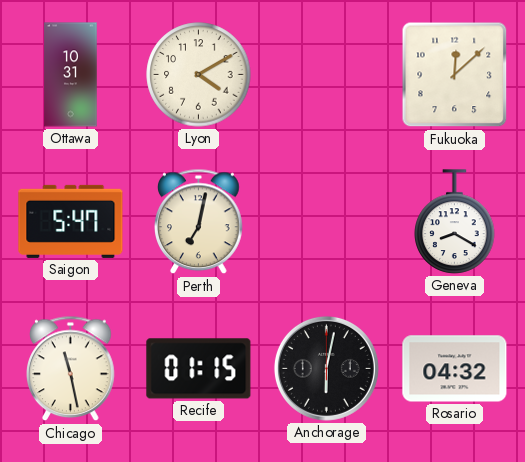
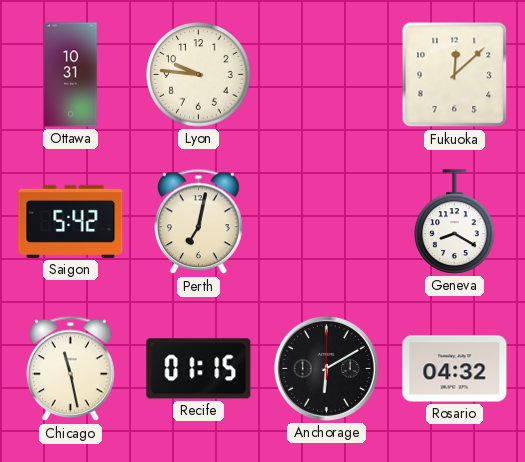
Lyon: 4:10 -> 9:46 (199, 75)
Saigon: 5:47 -> 5:42 (71, 221)
Anchorage: 6:02 -> 6:10 (326, 368)
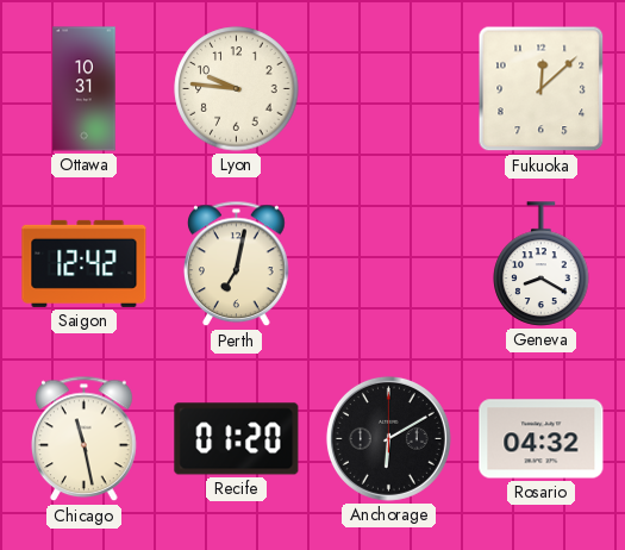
Saigon: 5:42 -> 12:42 (85, 263)
Recife: 01:15 -> 01:20 (237, 439)
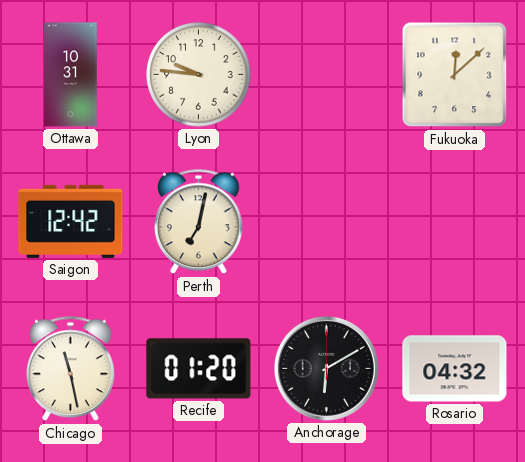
Geneva: 8:20 -> none (542, 264)
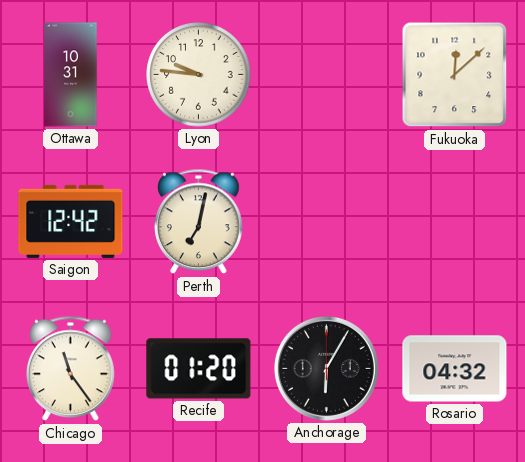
Chicago: 11:28 -> 11:24 (71, 369)
Anchorage: 6:10 -> 6:05 (326, 368)
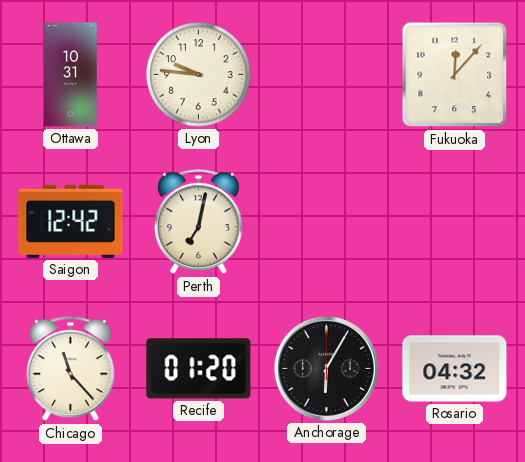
Fukuoka: 12:08 -> 12:07 (455, 75)
Chicago: 11:24 -> 11:23 (71, 369)
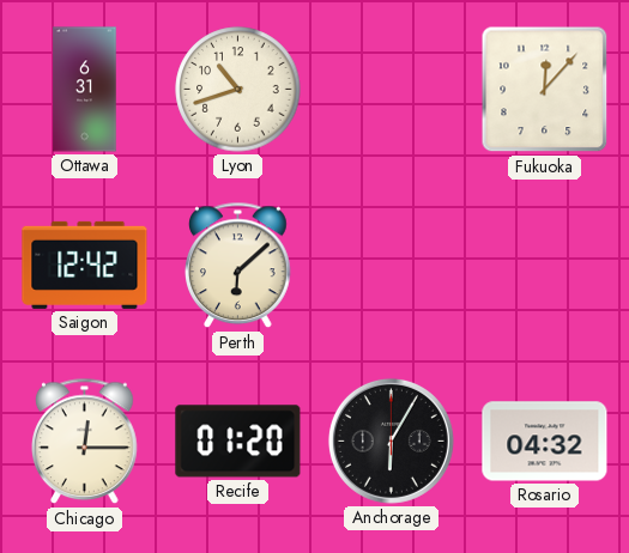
Ottawa: 10:31 -> 6:31 (85, 90)
Lyon: 9:46 -> 10:42 (238, 90)
Perth: 7:02 -> 6:08 (238, 266)
Chicago: 11:23 -> 12:15 (85, 442)
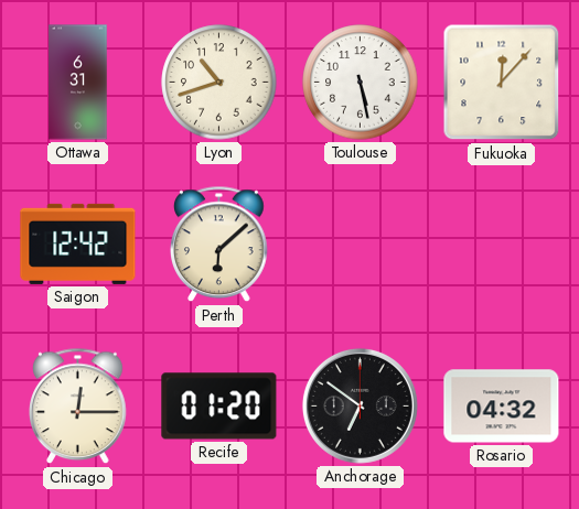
Toulouse: none -> 5:28 (361, 83)
Anchorage: 6:05 -> 6:51 (360, 405)
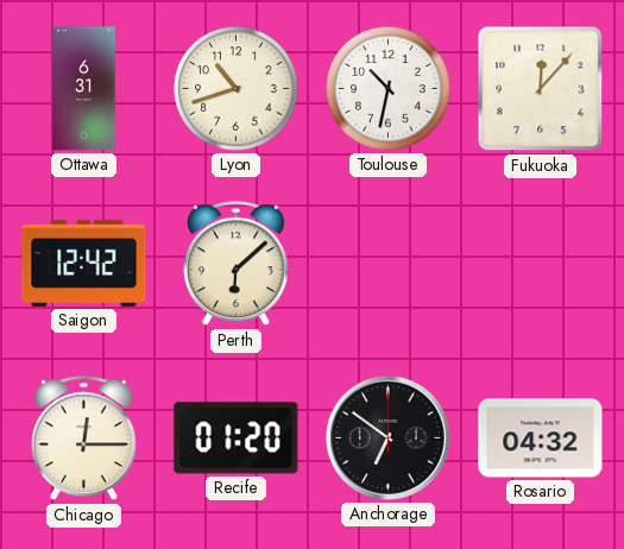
Toulouse: 5:28 -> 10:32 (389, 89)
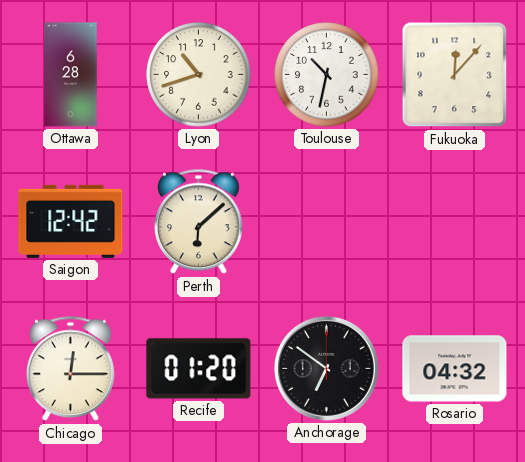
Ottawa: 6:31 -> 6:28 (71, 75)
